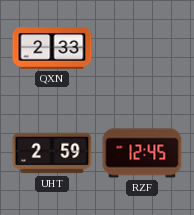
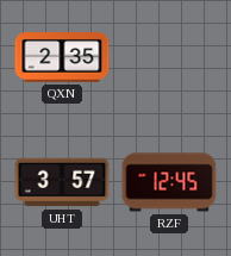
QXN: 2:33 -> 2:35 (62, 58)
UHT: 2:59 -> 3:57 (62, 182)
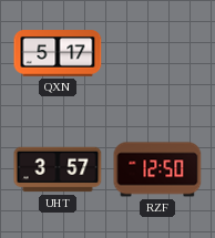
QXN: 2:35 -> 5:17 (58, 54)
RZF: 12:45 -> 12:50 (157, 169)
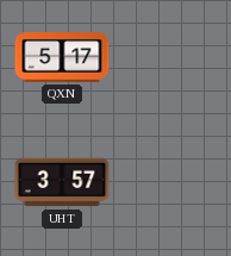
RZF: 12:50 -> none (157, 169)
